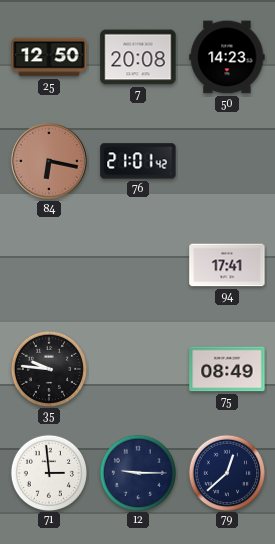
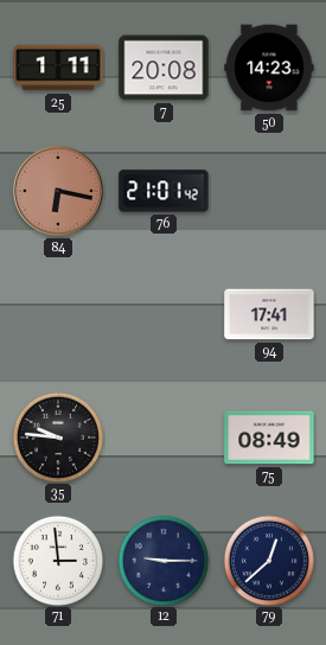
25: 12:50 -> 1:11 (58, 68)
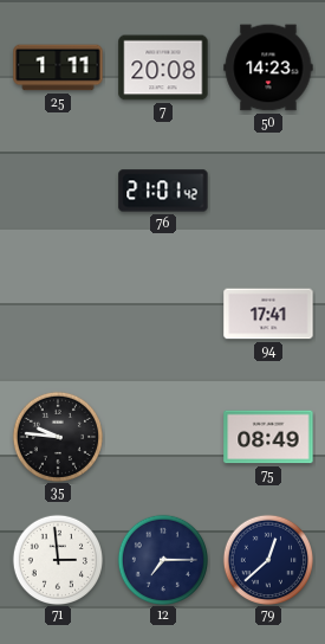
84: 6:17 -> none (58, 191)
12: 9:15 -> 7:15 (162, 559)
